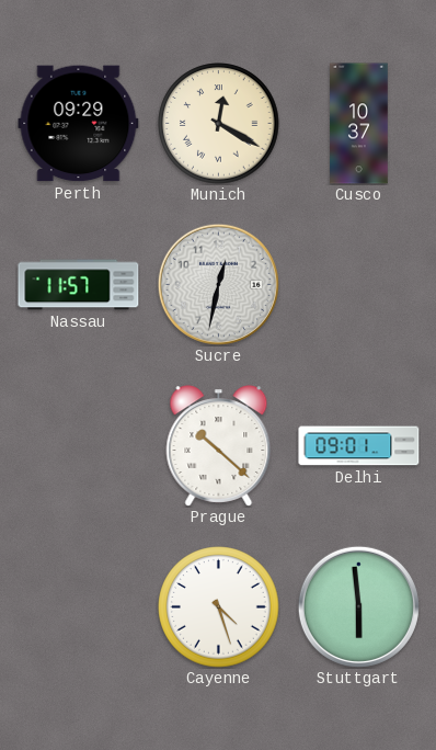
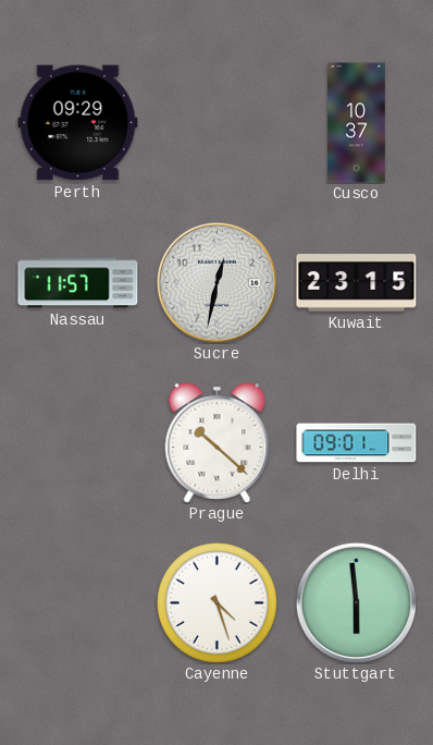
Munich: 12:20 -> none (219, 124)
Kuwait: none -> 23:15 (357, 283)
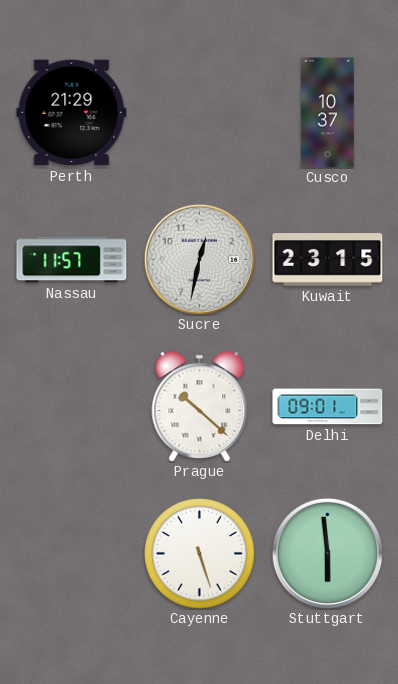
Perth: 09:29 -> 21:29 (72, 113)
Cayenne: 4:27 -> 5:27 (200, 554)
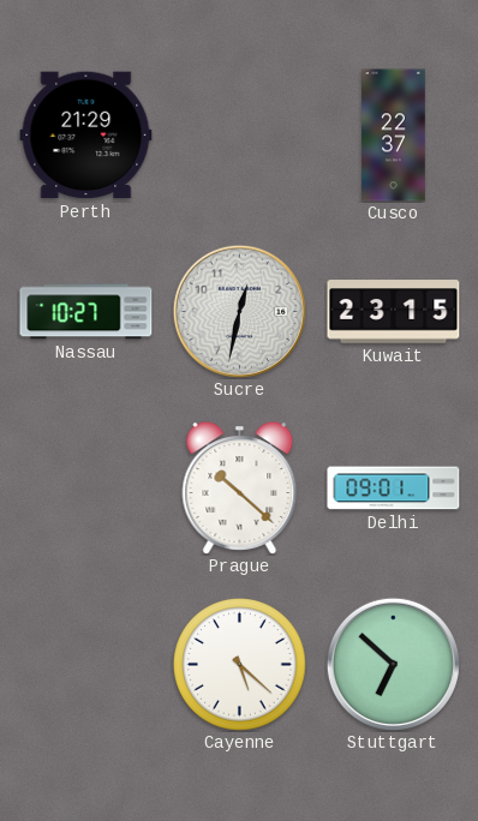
Cusco: 10:37 -> 22:37 (394, 136)
Nassau: 11:57 -> 10:27 (86, 312)
Cayenne: 5:27 -> 5:22 (240, 665)
Stuttgart: 5:59 -> 6:52 (393, 664)
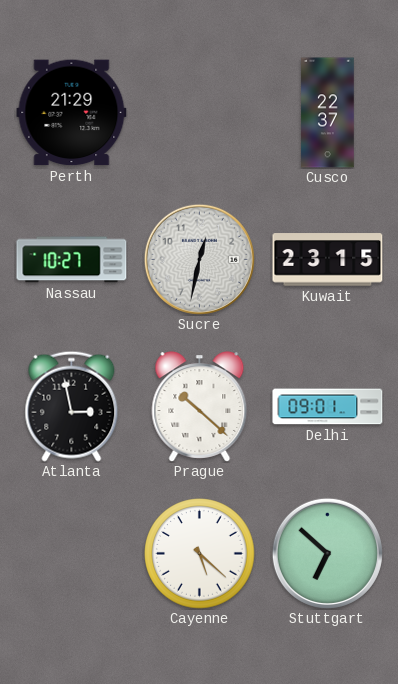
Atlanta: none -> 2:58 (72, 406)
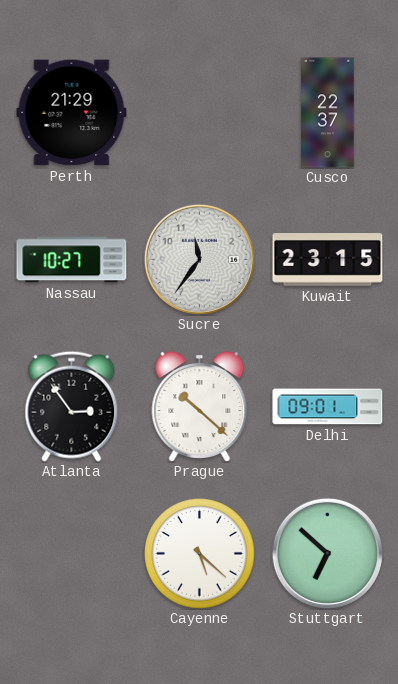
Sucre: 12:32 -> 11:36 (199, 259)
Atlanta: 2:58 -> 2:54 (72, 406)
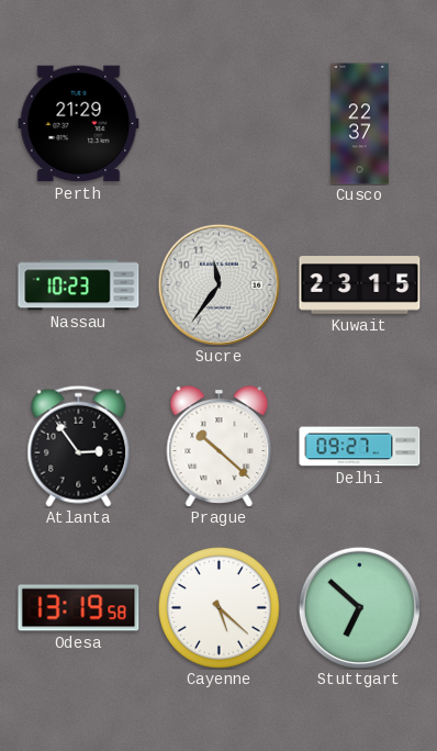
Nassau: 10:27 -> 10:23 (79, 285)
Delhi: 09:01 -> 09:27 (360, 447)
Odesa: none -> 13:19 (79, 608)
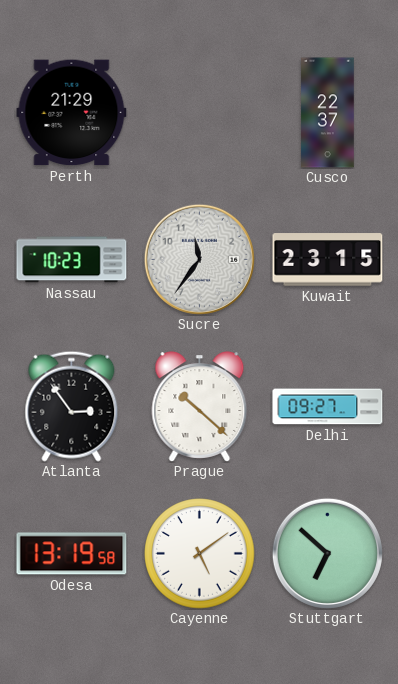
Cayenne: 5:22 -> 5:09 (200, 554)
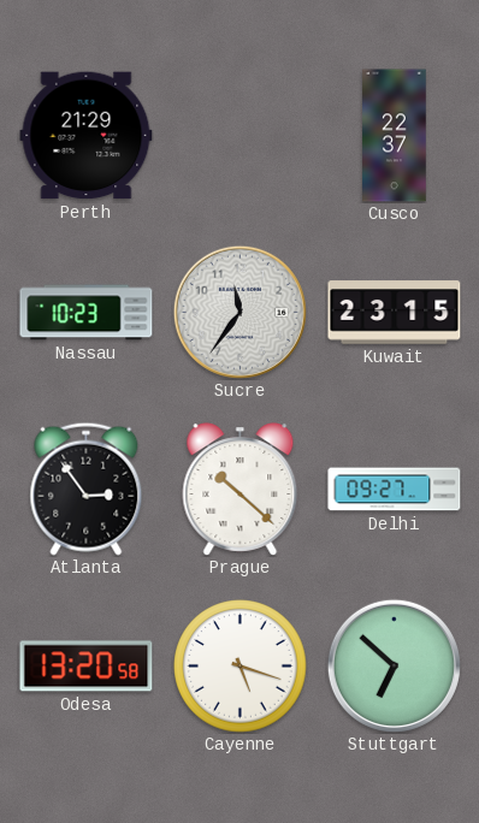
Odesa: 13:19 -> 13:20 (87, 667)
Cayenne: 5:09 -> 5:18 (241, 667)
